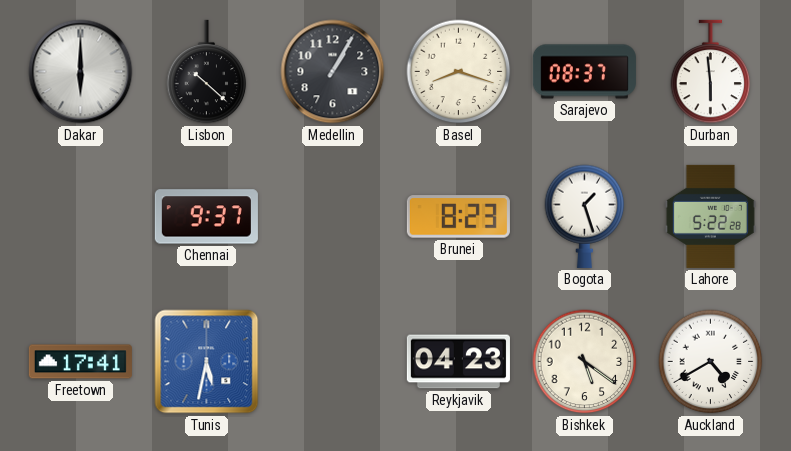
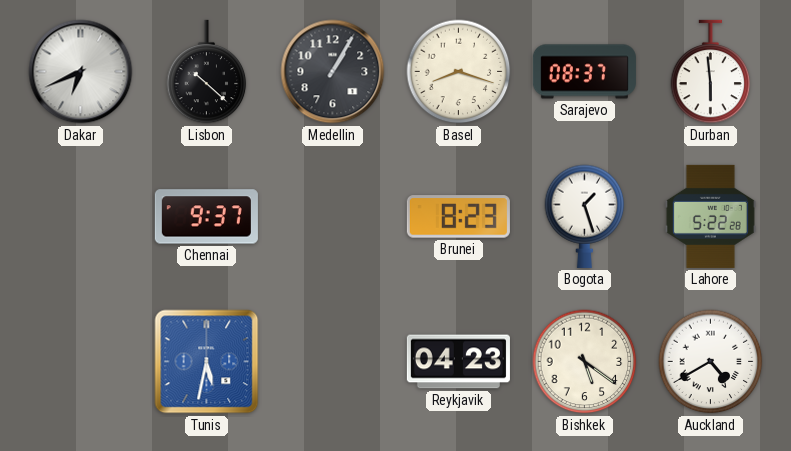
Dakar: 6:00 -> 6:41 (81, 72)
Freetown: 17:41 -> none (80, 362)
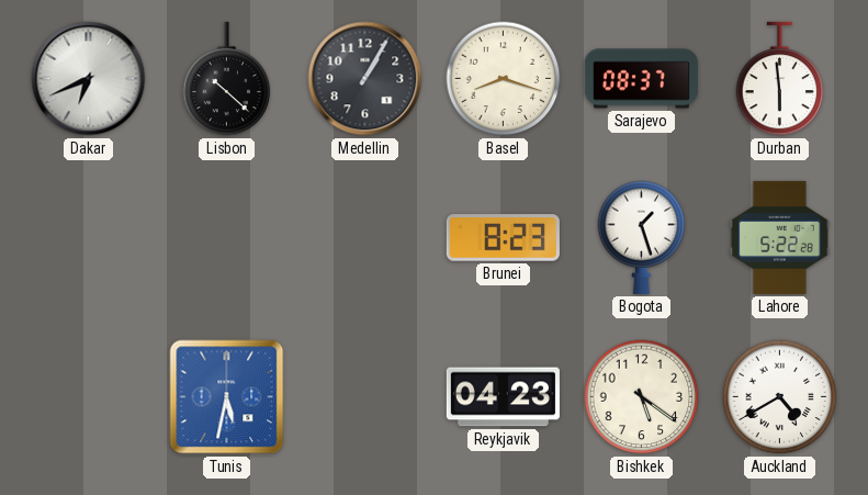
Chennai: 9:37 -> none (206, 217)
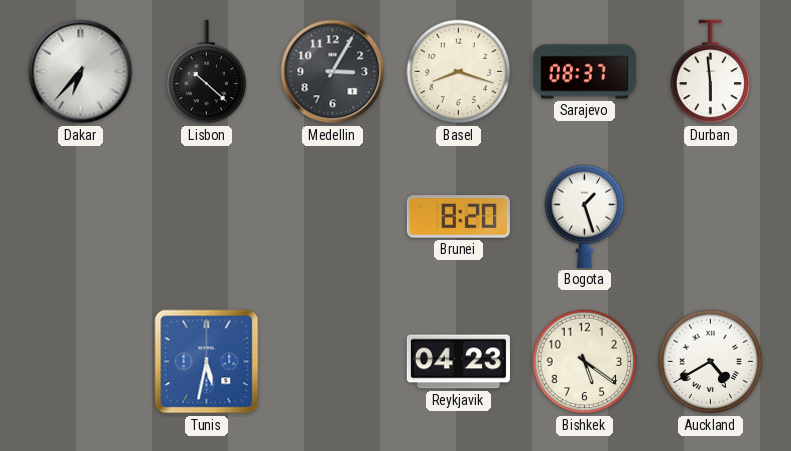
Dakar: 6:41 -> 6:37 (81, 72)
Medellin: 1:05 -> 3:05 (333, 72)
Brunei: 8:23 -> 8:20 (458, 217)
Lahore: 5:22 -> none (779, 237)
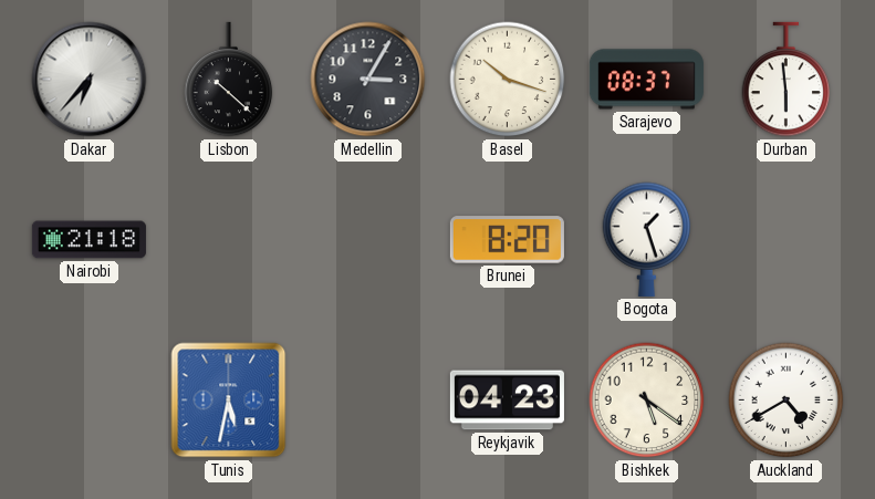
Basel: 8:18 -> 10:18 (508, 80)
Nairobi: none -> 21:18 (88, 240)
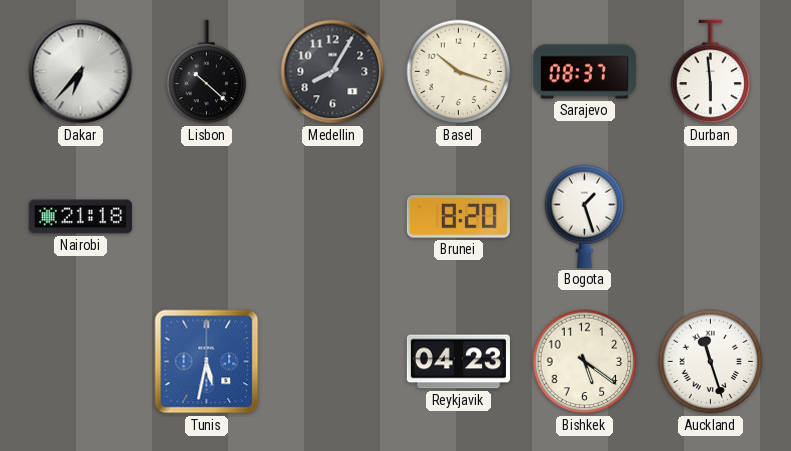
Medellin: 3:05 -> 8:05 (333, 72)
Auckland: 4:40 -> 11:27 (711, 362)
